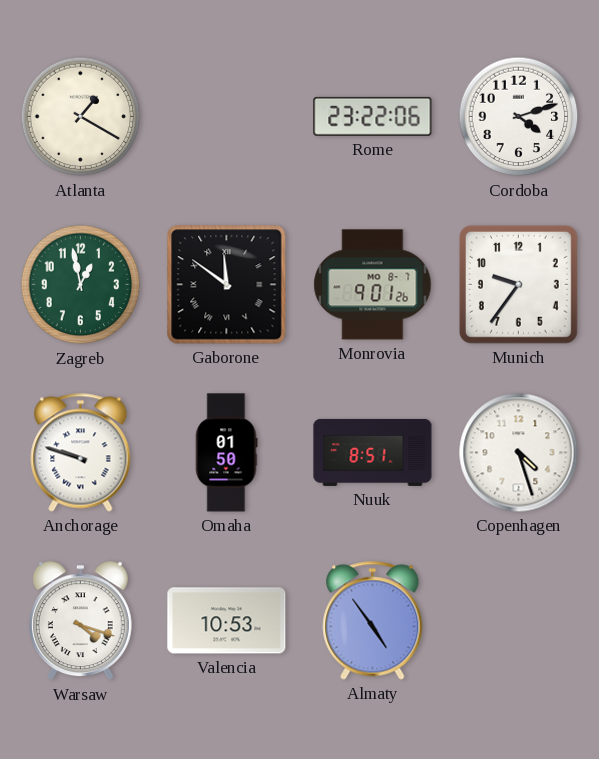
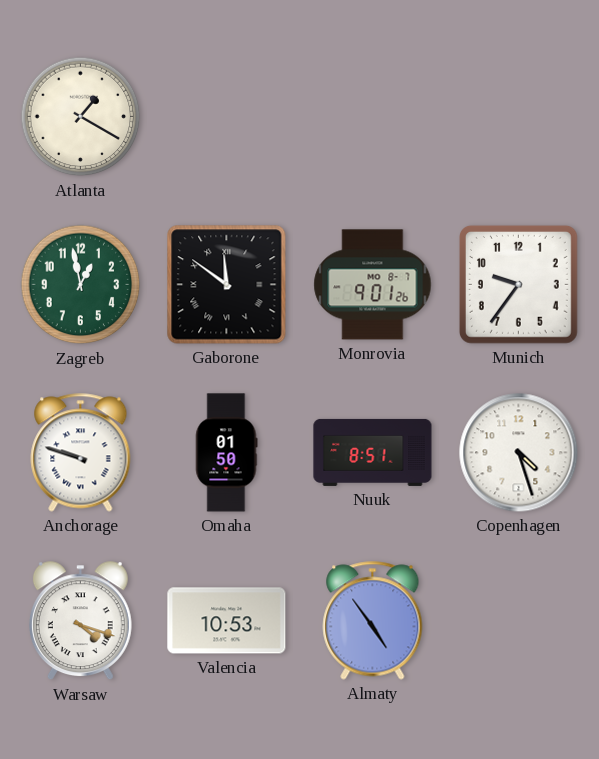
Rome: 23:22 -> none (373, 116)
Cordoba: 4:12 -> none (519, 117)
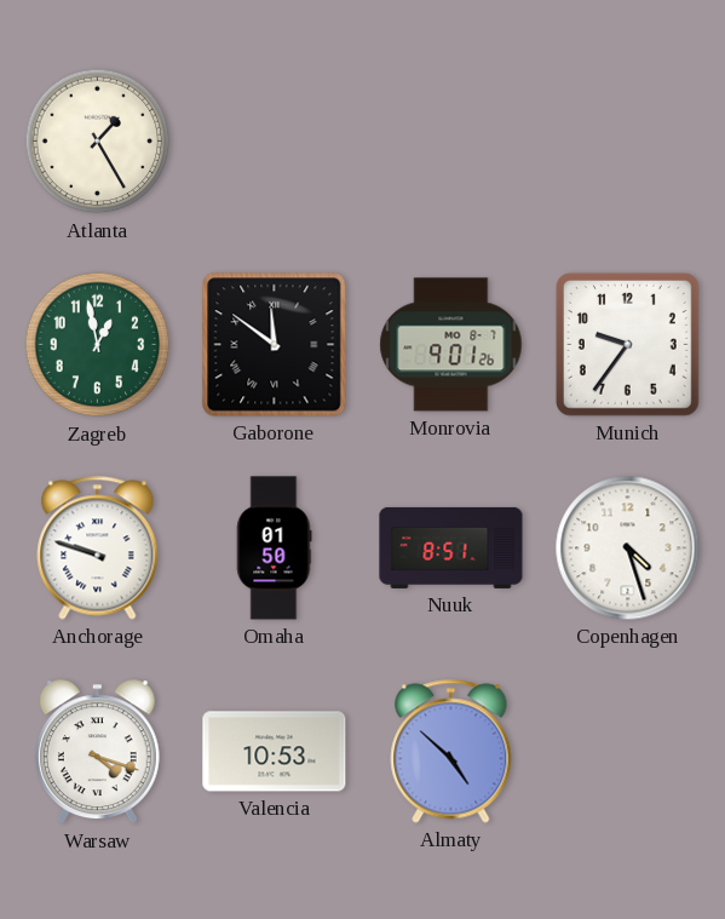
Atlanta: 1:20 -> 1:25 (98, 142)
Almaty: 4:54 -> 4:52 (451, 752)
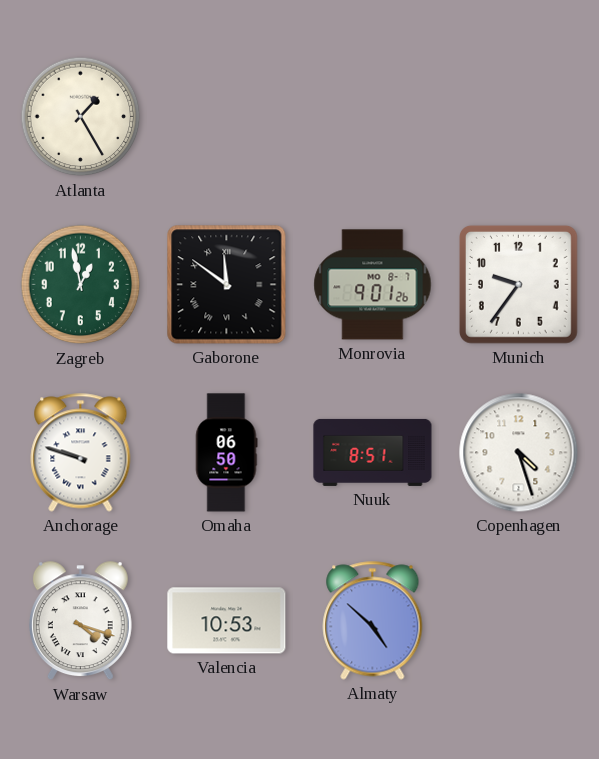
Omaha: 01:50 -> 06:50 (226, 453)
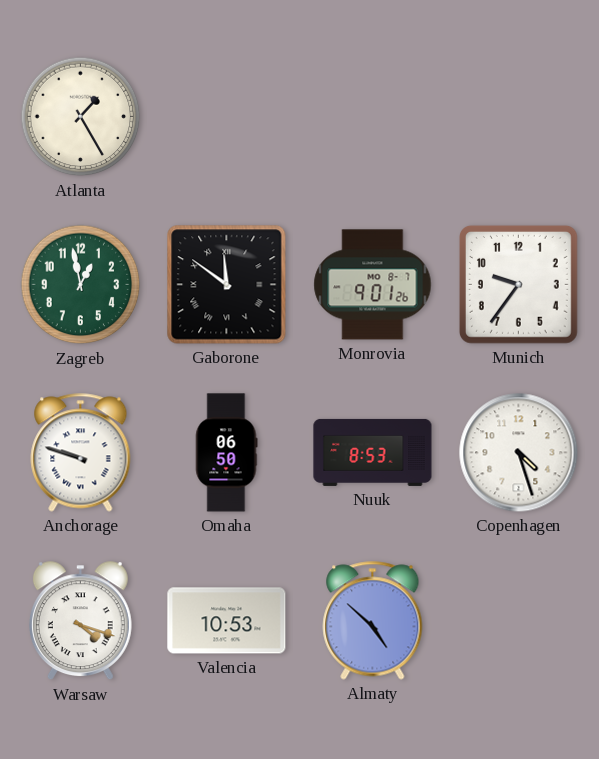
Nuuk: 8:51 -> 8:53 (373, 452)
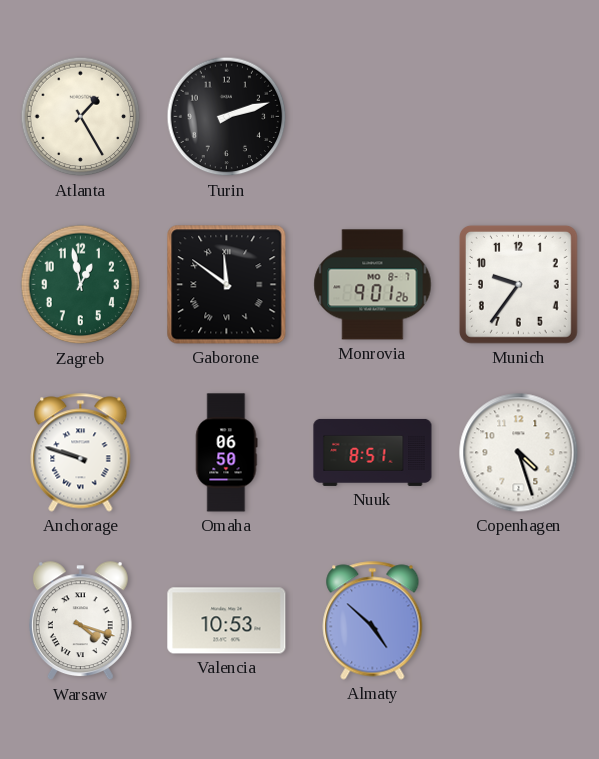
Turin: none -> 2:12 (227, 117)
Nuuk: 8:53 -> 8:51 (373, 452)
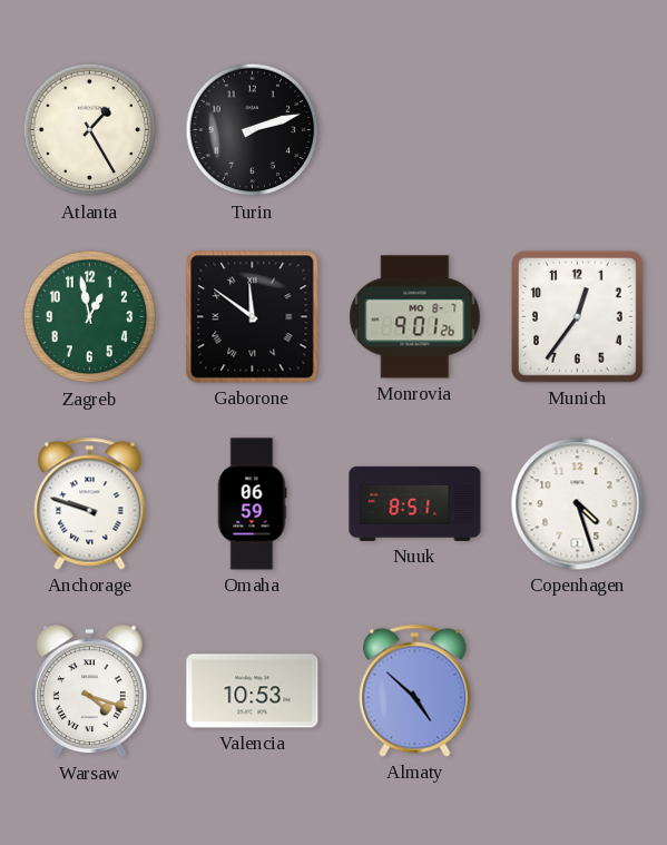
Munich: 9:36 -> 12:36 (577, 316)
Omaha: 06:50 -> 06:59 (252, 504)
